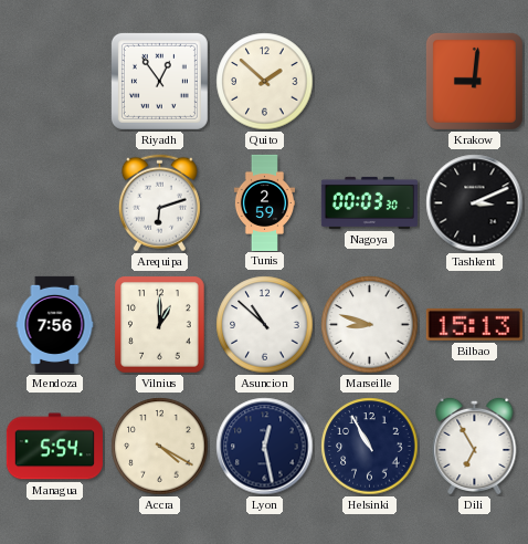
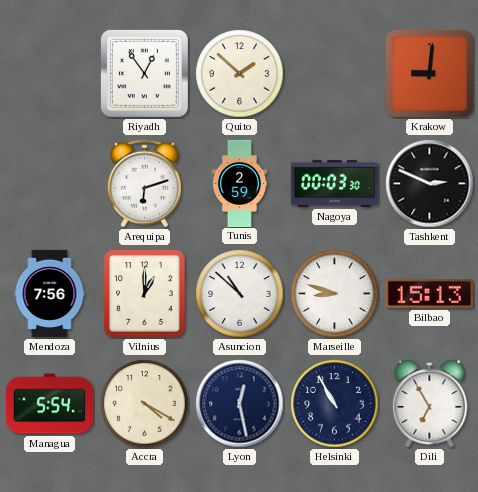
Tashkent: 3:11 -> 2:49 (430, 184)
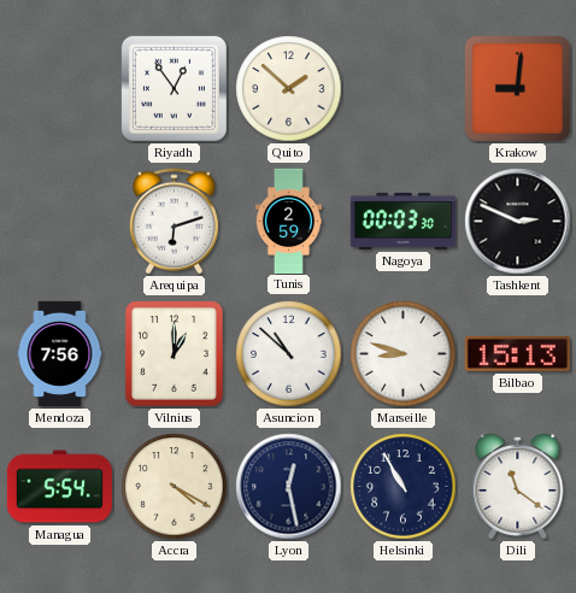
Dili: 6:55 -> 11:21 (518, 486)
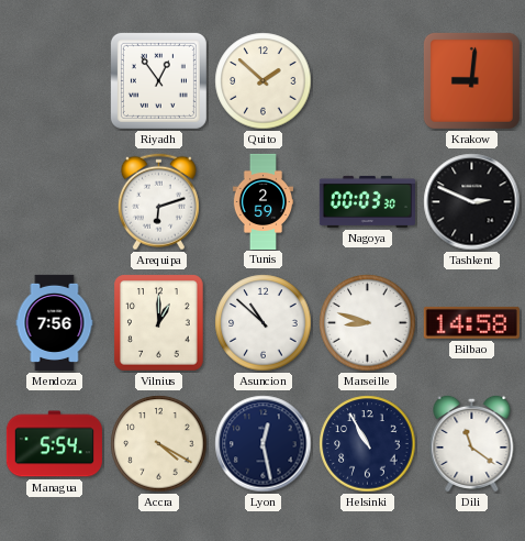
Bilbao: 15:13 -> 14:58 (471, 322)
